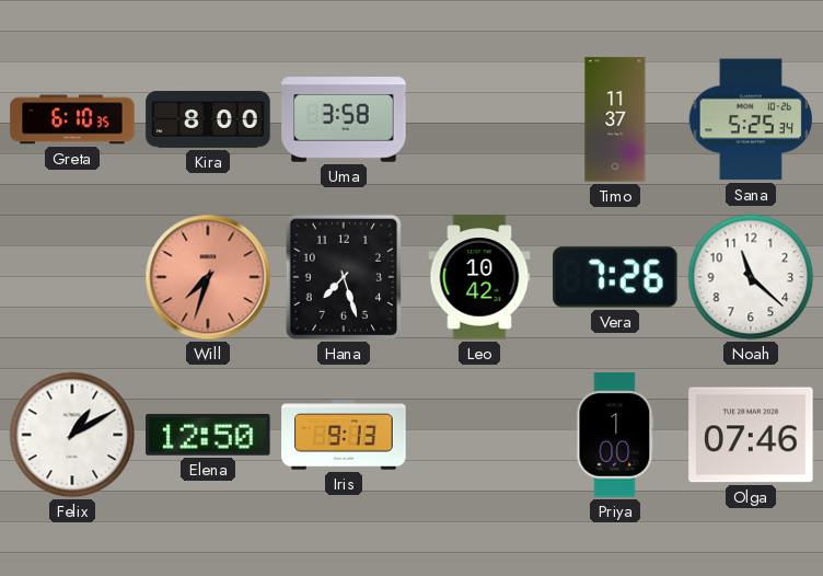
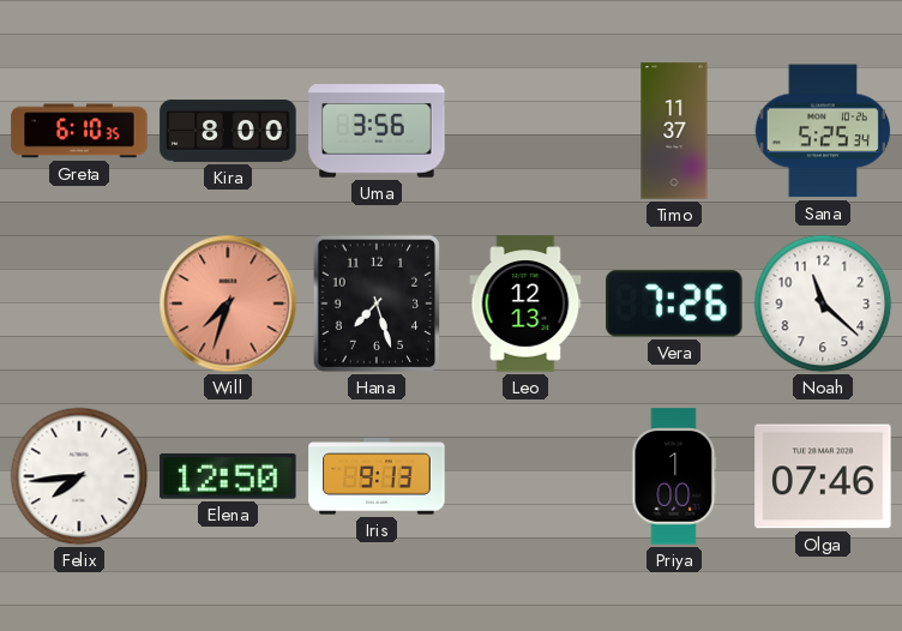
Uma: 3:58 -> 3:56 (377, 131)
Leo: 10:42 -> 12:13 (525, 304)
Felix: 1:10 -> 7:44 (79, 476)
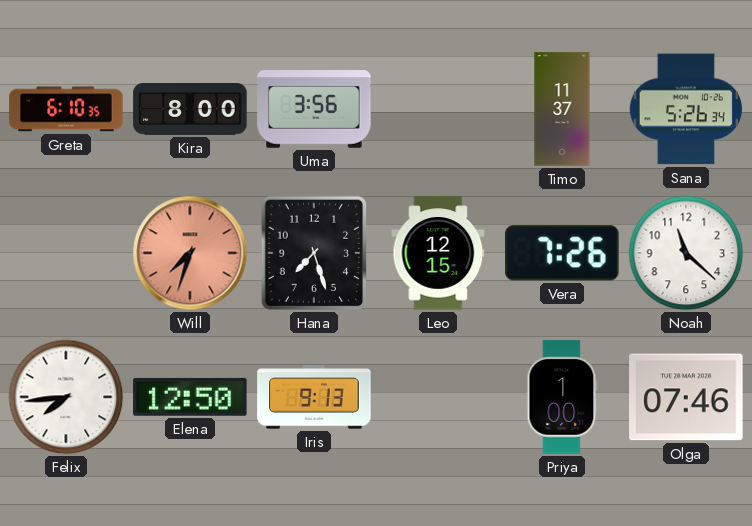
Sana: 5:25 -> 5:26 (685, 109)
Leo: 12:13 -> 12:15 (438, 253)
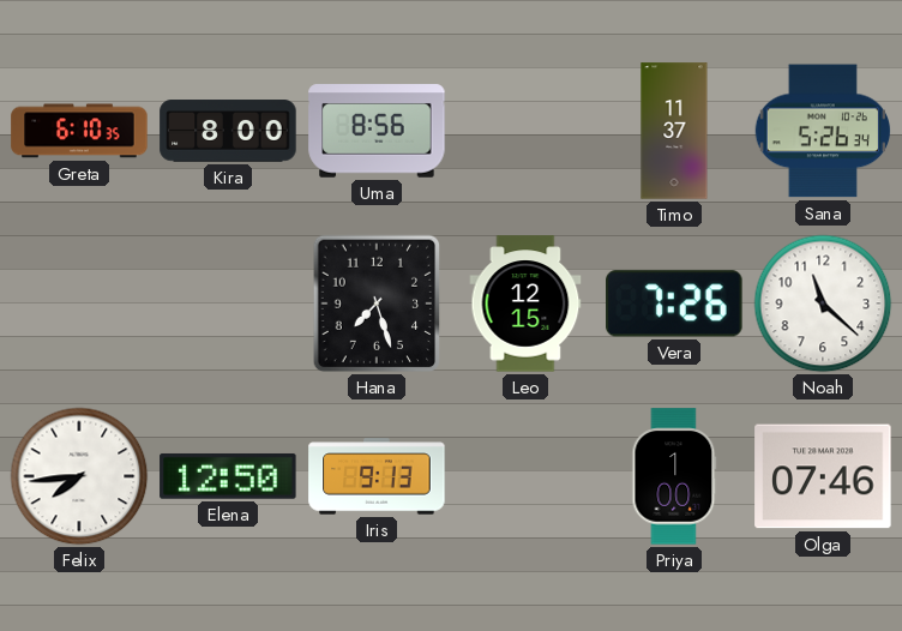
Uma: 3:56 -> 8:56 (377, 131)
Will: 7:33 -> none (190, 253)
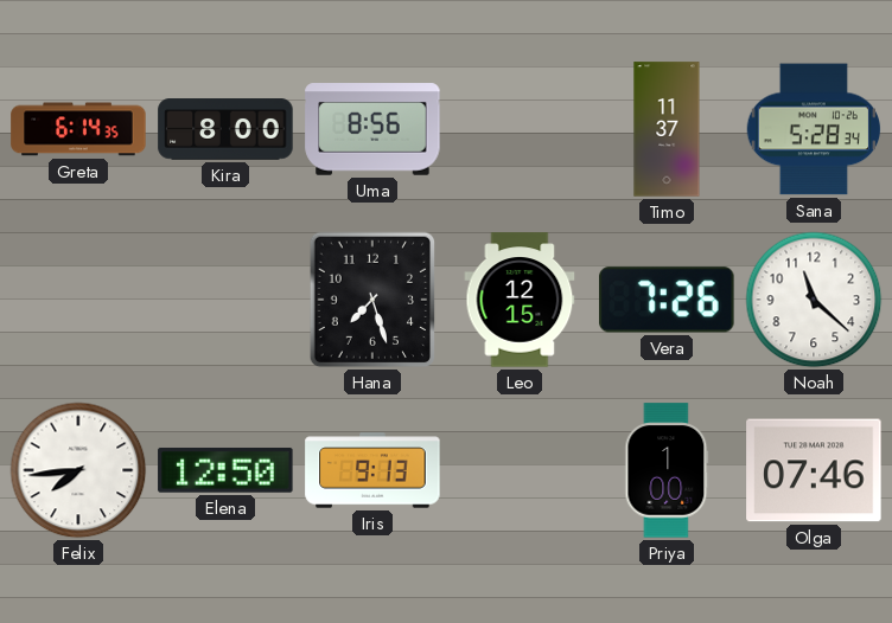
Greta: 6:10 -> 6:14 (78, 129)
Sana: 5:26 -> 5:28 (813, 129)
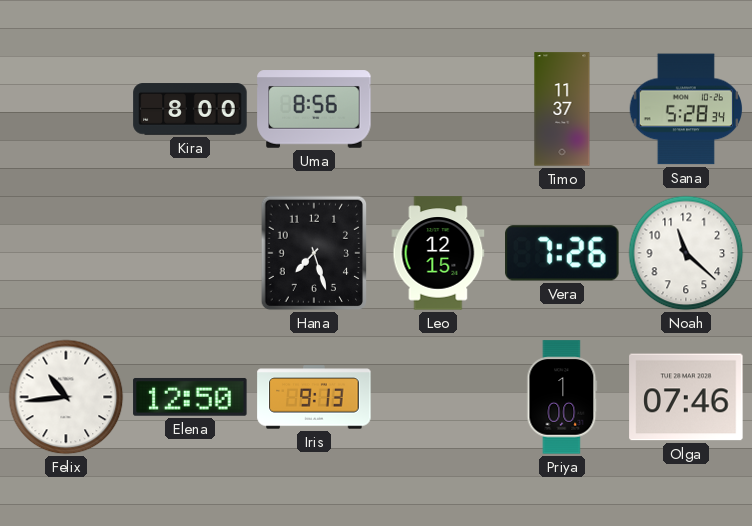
Greta: 6:14 -> none (78, 129)
Felix: 7:44 -> 10:44 (66, 397)
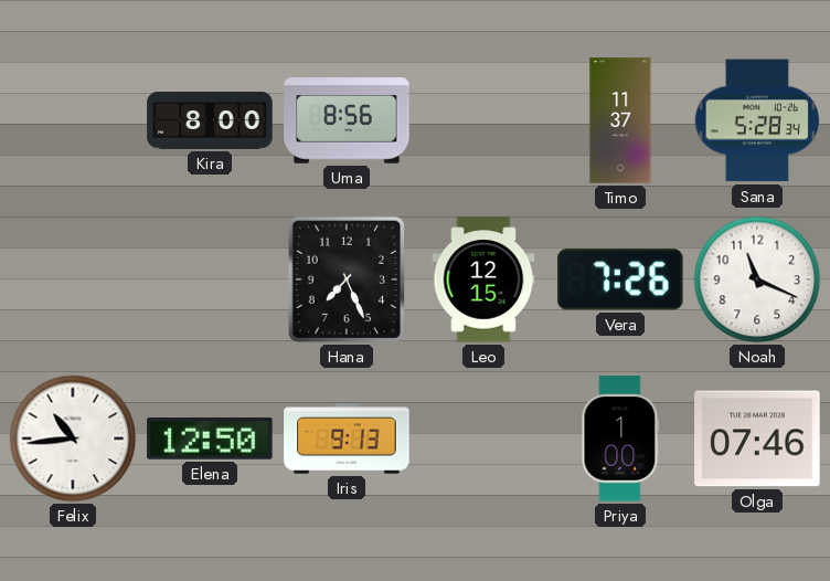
Hana: 7:27 -> 7:26 (347, 279)
Noah: 11:22 -> 11:19 (757, 279)
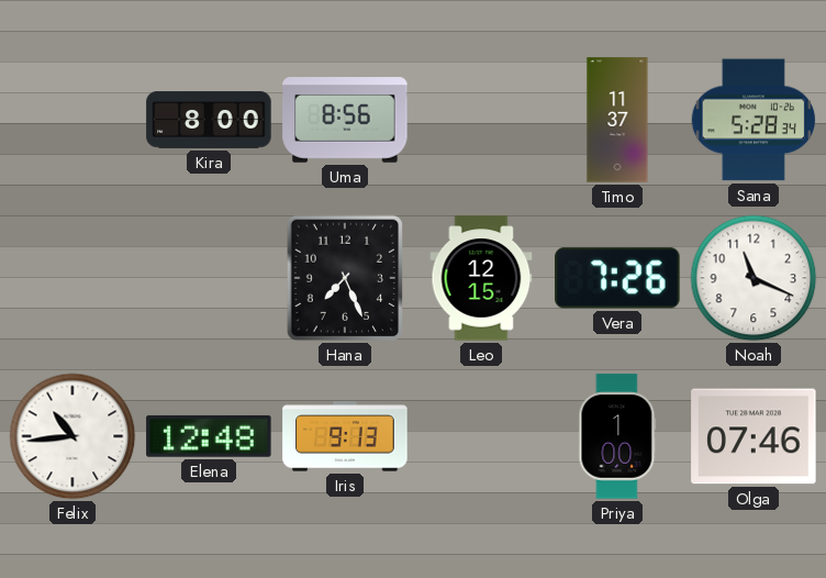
Elena: 12:50 -> 12:48 (209, 436)
